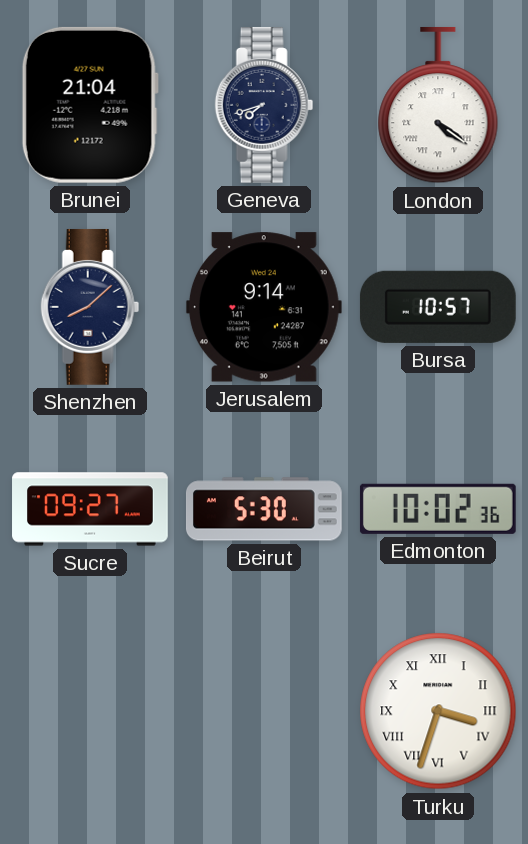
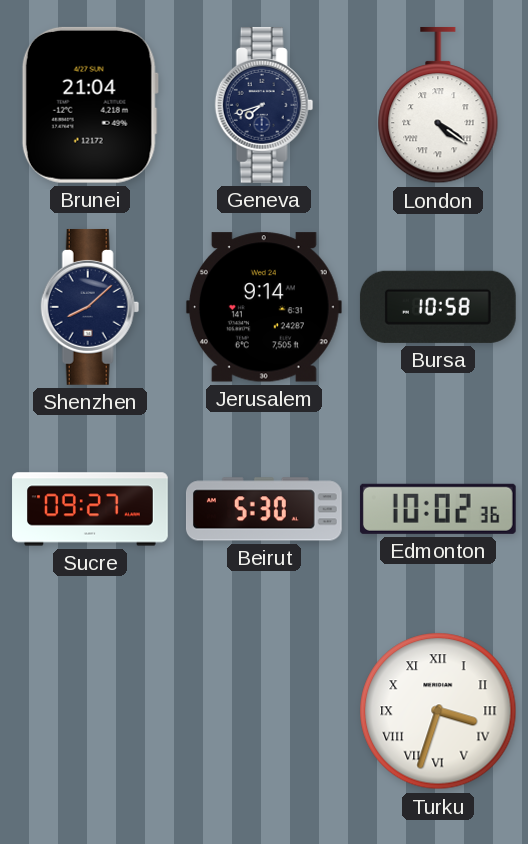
Bursa: 10:57 -> 10:58 (438, 307)
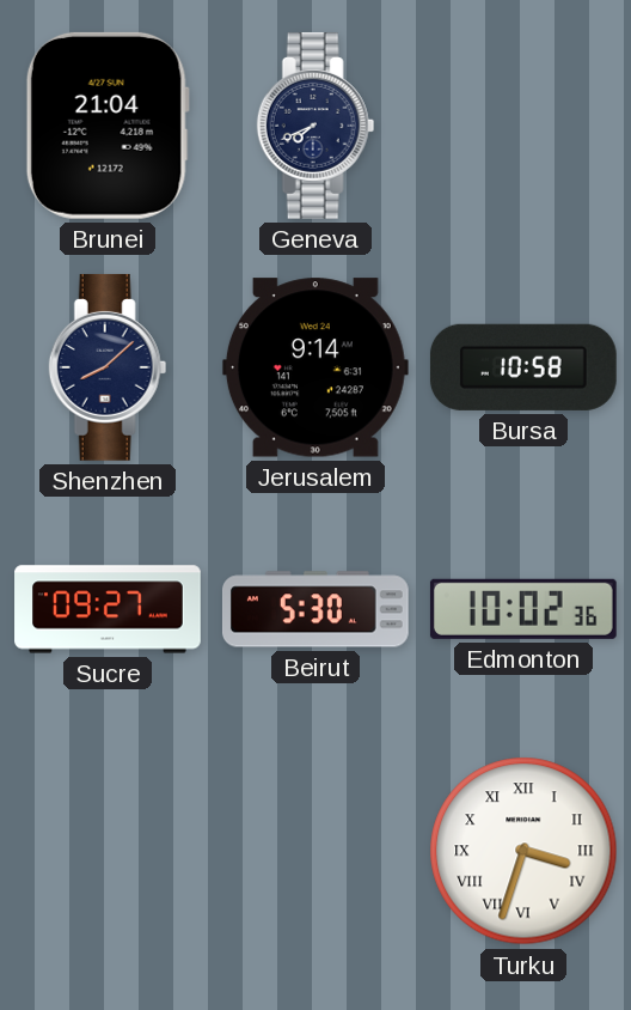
Geneva: 7:42 -> 7:41 (315, 126)
London: 4:21 -> none (438, 105)
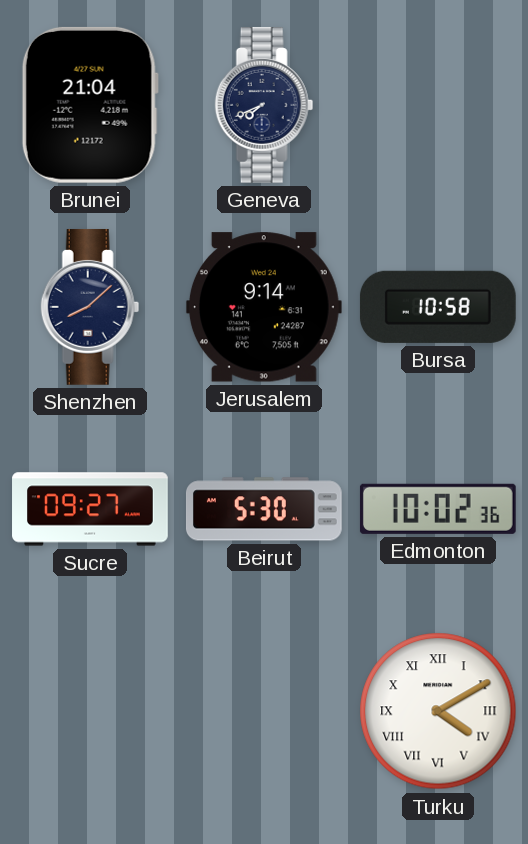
Turku: 3:33 -> 4:10 (438, 711)
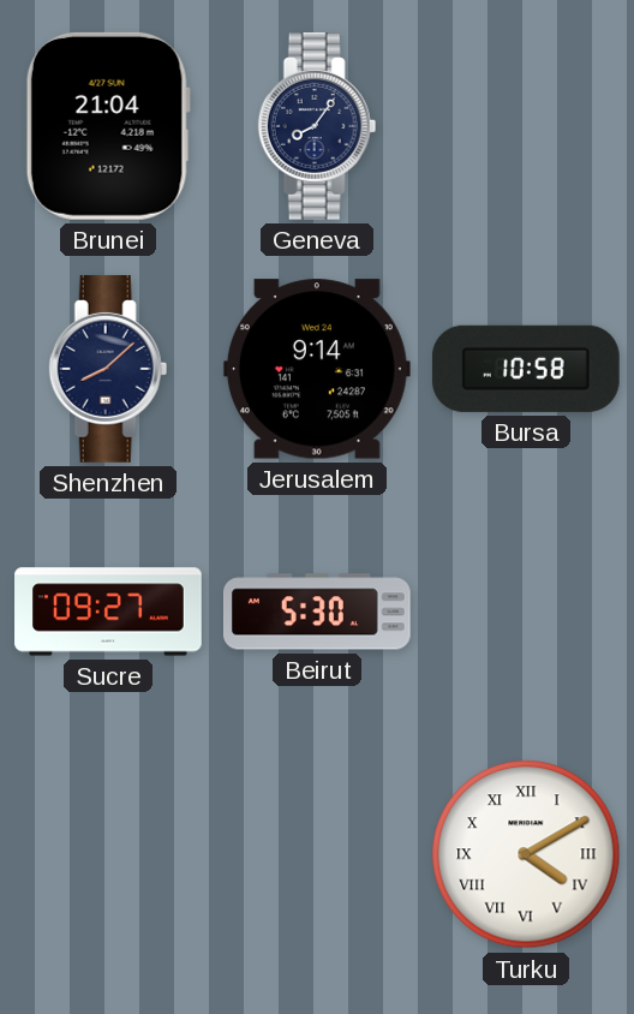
Geneva: 7:41 -> 8:06 (317, 126)
Edmonton: 10:02 -> none (438, 509)
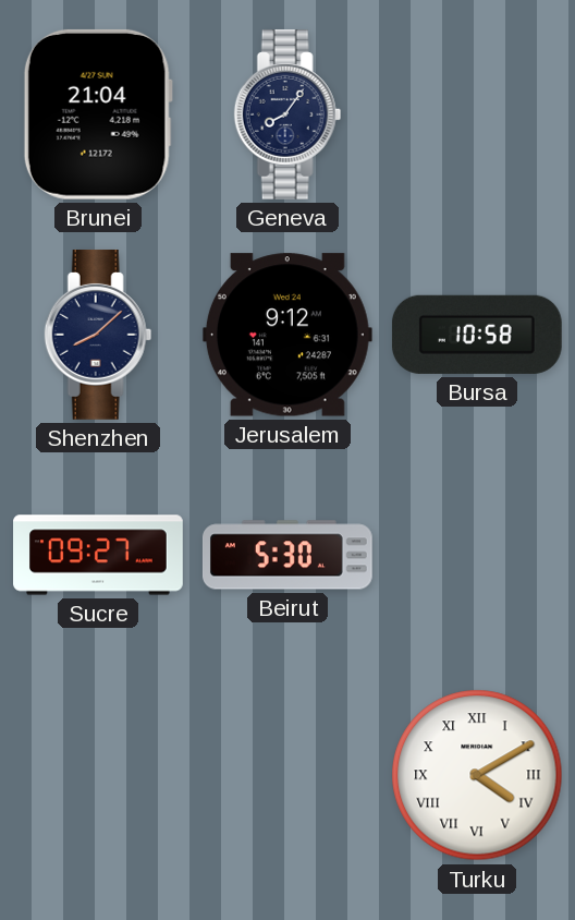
Jerusalem: 9:14 -> 9:12 (287, 335)
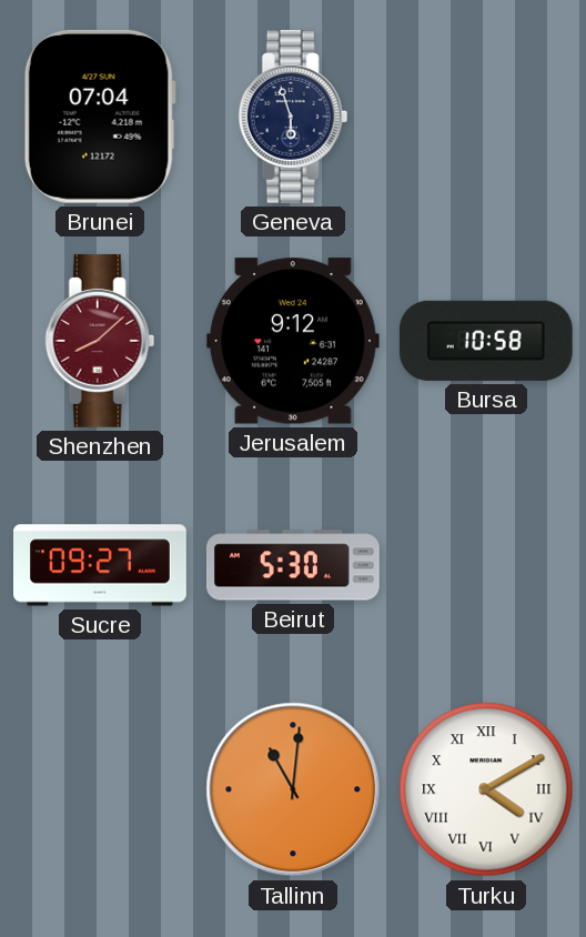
Brunei: 21:04 -> 07:04 (100, 117)
Geneva: 8:06 -> 5:57 (293, 117)
Shenzhen dial: navy -> burgundy (100, 341)
Tallinn: none -> 11:01 (293, 789)
